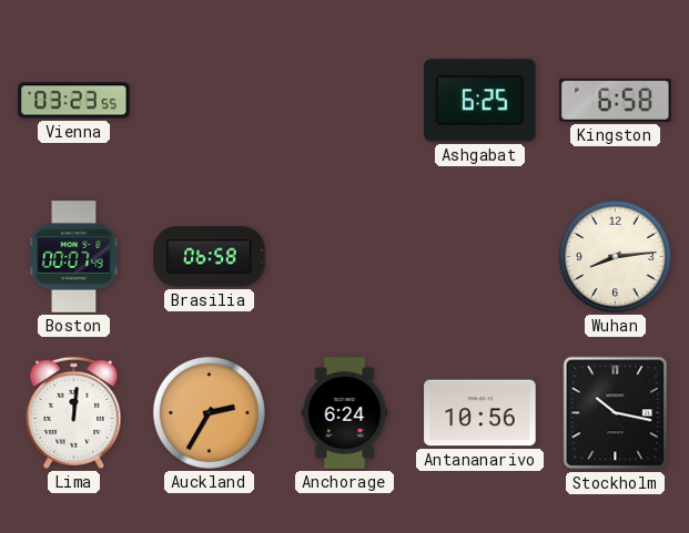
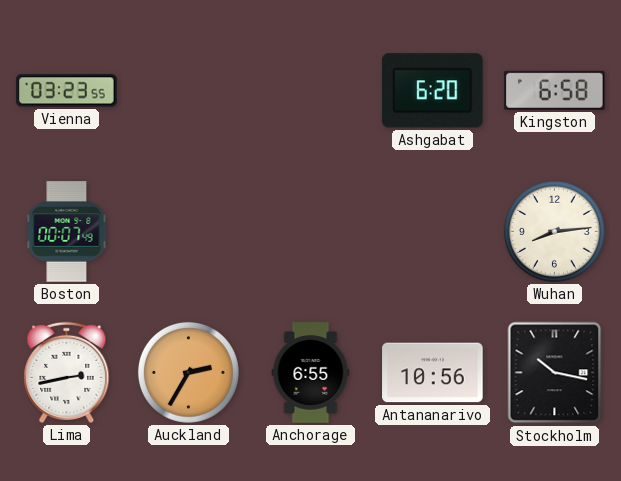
Ashgabat: 6:25 -> 6:20 (433, 91)
Brasilia: 06:58 -> none (210, 257)
Lima: 12:01 -> 2:43 (67, 372)
Anchorage: 6:24 -> 6:55 (311, 373)
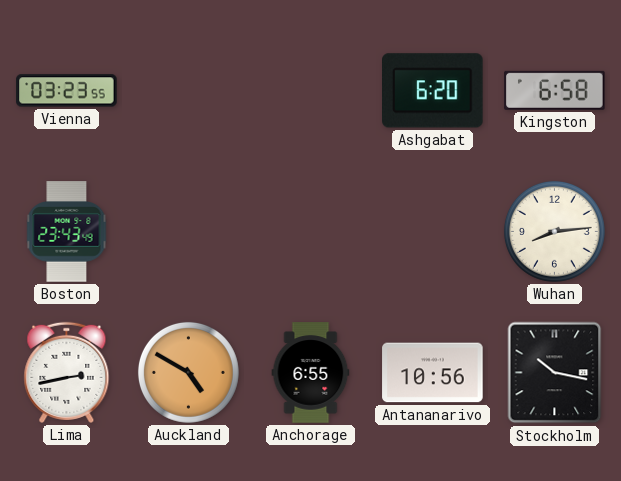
Boston: 00:07 -> 23:43 (67, 232)
Auckland: 2:35 -> 4:50 (188, 372)
